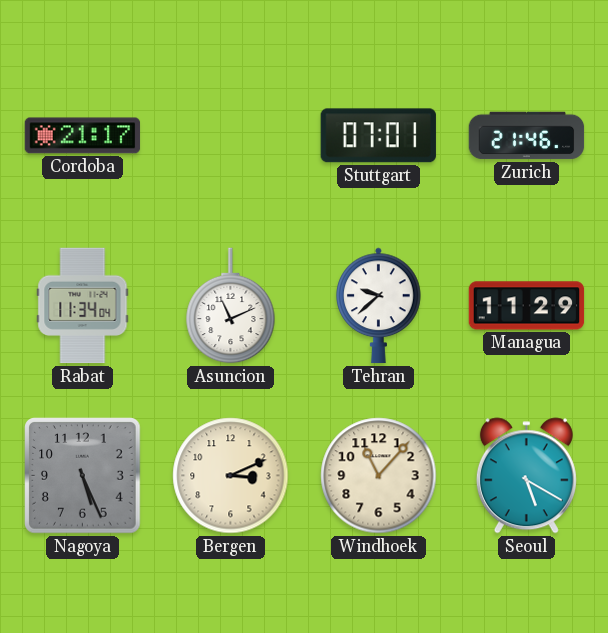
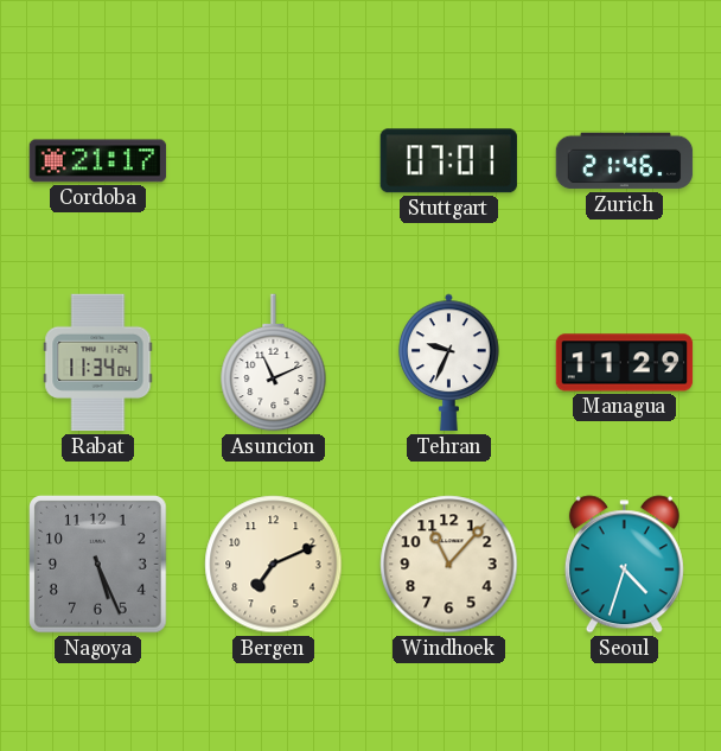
Tehran: 9:38 -> 9:34 (449, 363)
Bergen: 3:11 -> 7:11 (274, 565)
Seoul: 5:20 -> 4:33 (624, 565)
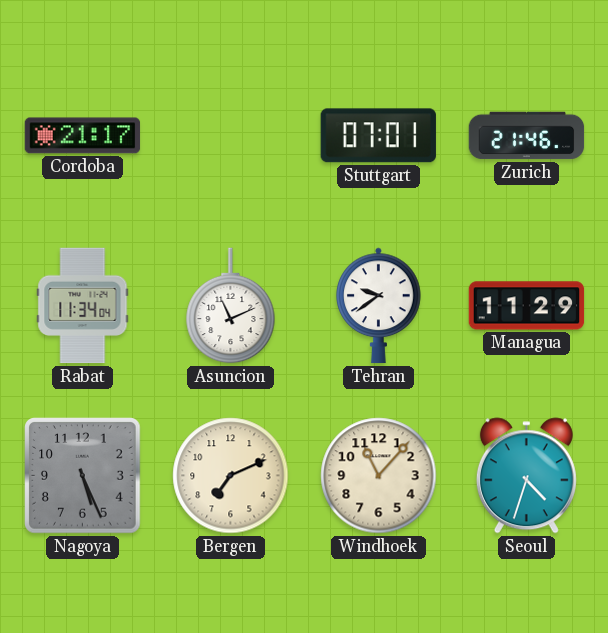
Tehran: 9:34 -> 9:39 (379, 306)
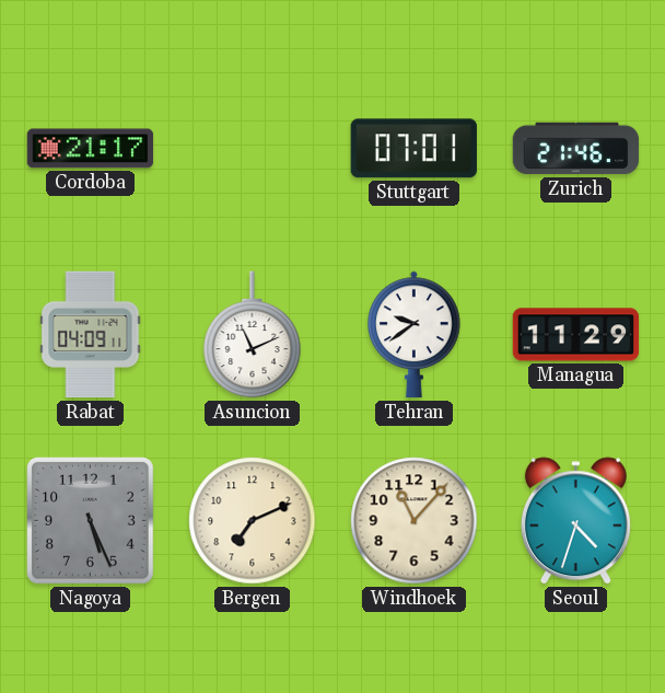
Rabat: 11:34 -> 04:09 (91, 335)
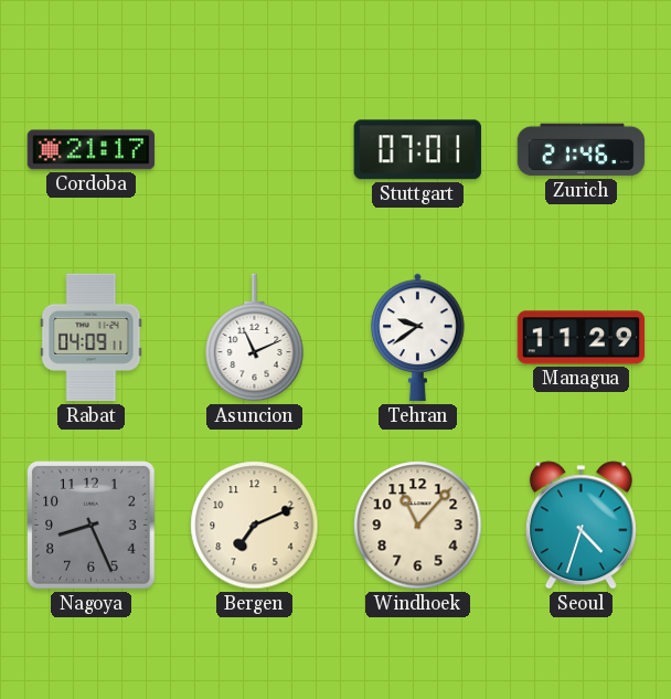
Nagoya: 5:26 -> 8:26 (92, 526)
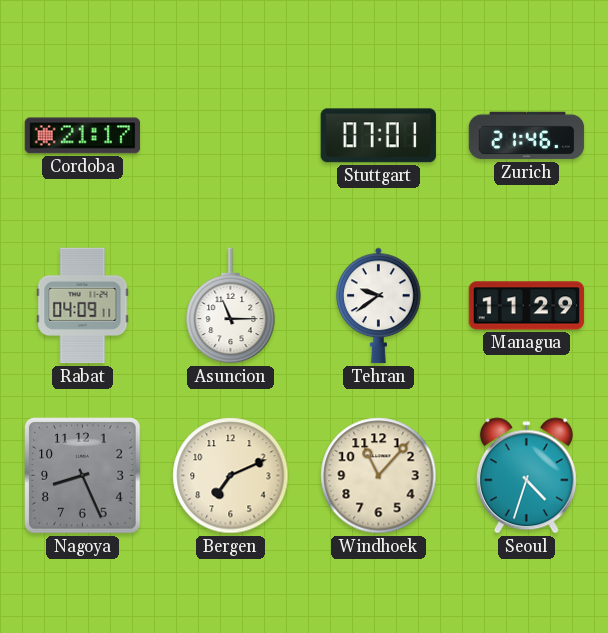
Asuncion: 11:11 -> 11:15 (231, 306)
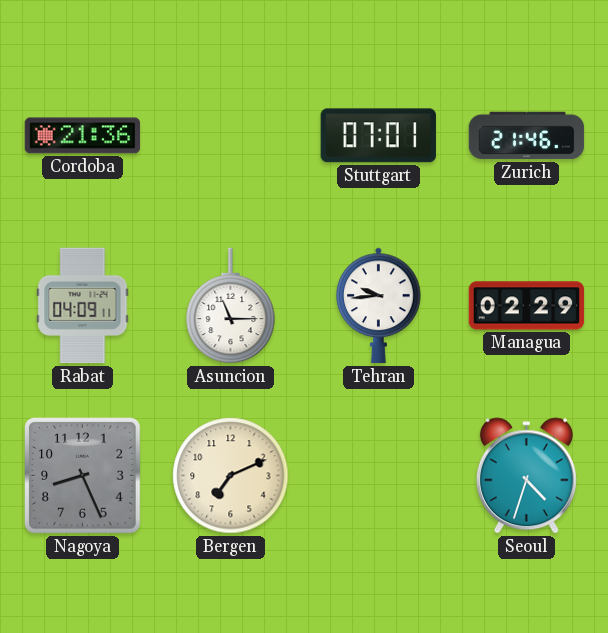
Cordoba: 21:17 -> 21:36 (83, 136)
Tehran: 9:39 -> 9:44 (379, 306)
Managua: 11:29 -> 02:29 (527, 306)
Windhoek: 11:07 -> none (379, 476)
